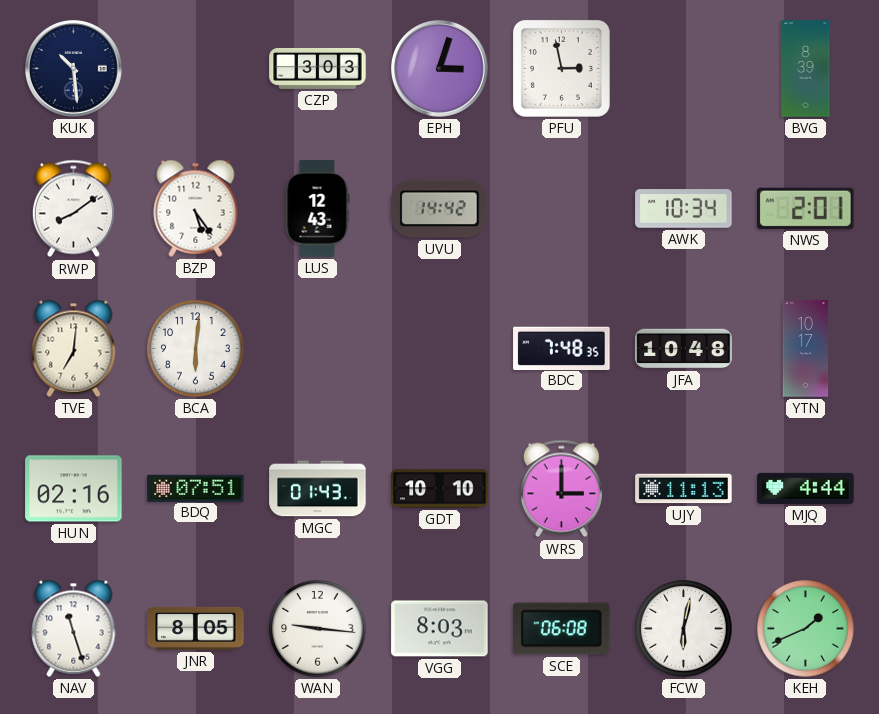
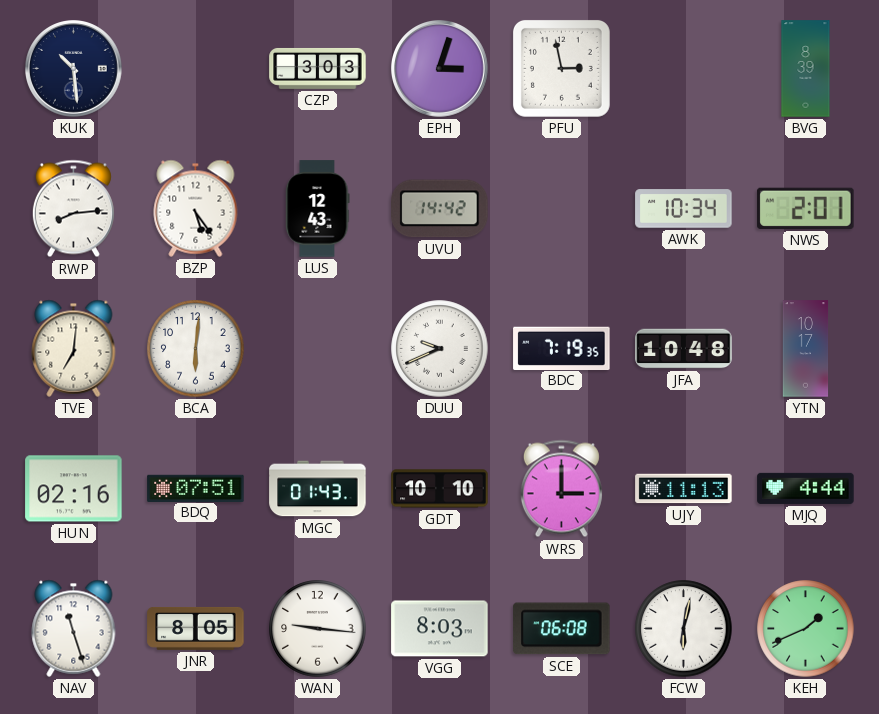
RWP: 8:09 -> 8:14 (73, 209)
DUU: none -> 9:41 (440, 349)
BDC: 7:48 -> 7:19 (562, 348)
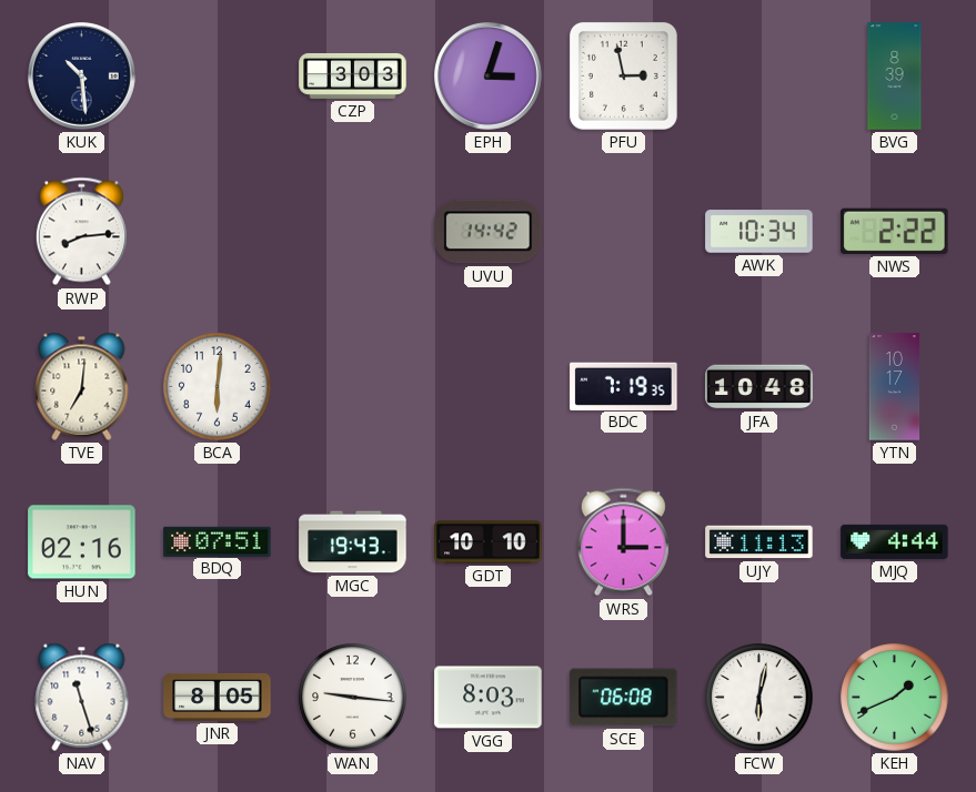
BZP: 5:24 -> none (196, 208)
LUS: 12:43 -> none (318, 209)
NWS: 2:01 -> 2:22 (895, 231)
DUU: 9:41 -> none (440, 349)
MGC: 01:43 -> 19:43 (353, 542)
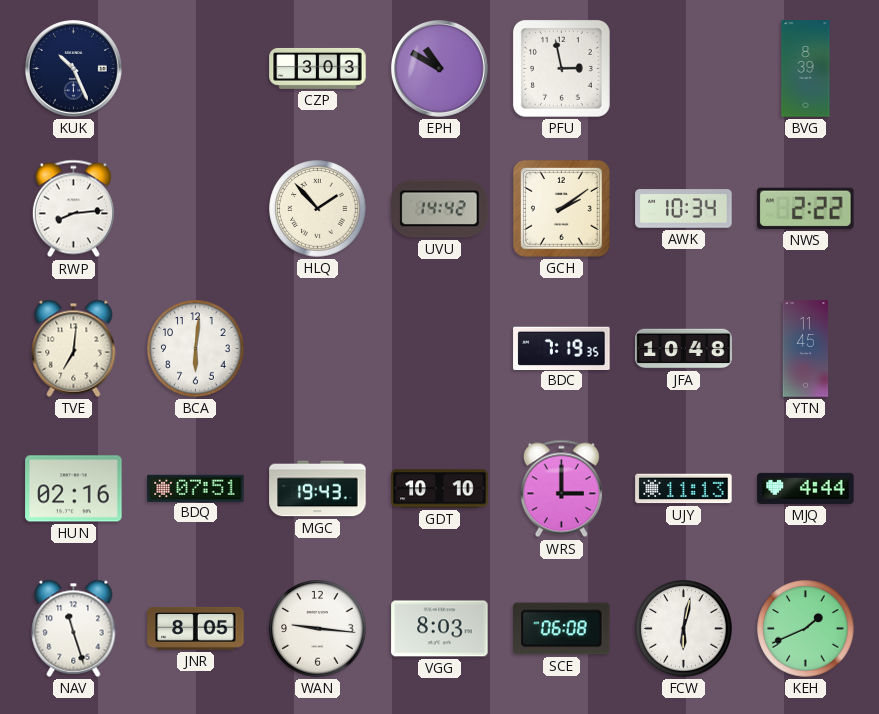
KUK: 10:29 -> 10:26 (74, 69)
EPH: 3:03 -> 10:50 (440, 69)
HLQ: none -> 1:53 (318, 209)
GCH: none -> 2:09 (561, 208)
YTN: 10:17 -> 11:45 (806, 349)
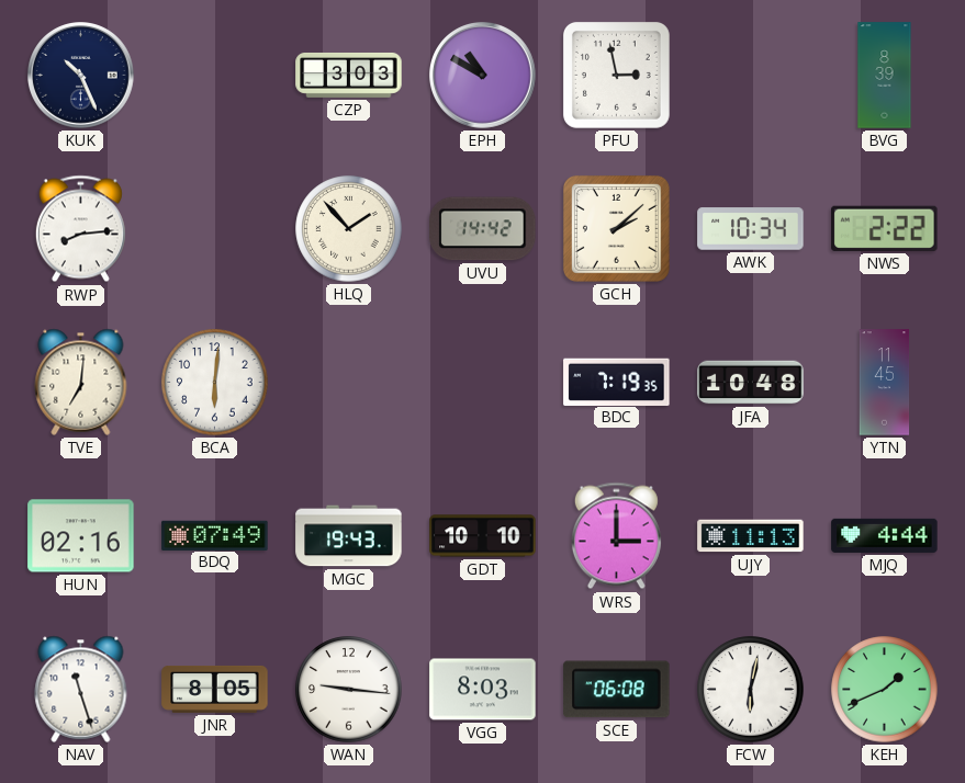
GCH: 2:09 -> 2:08 (616, 228)
BDQ: 07:51 -> 07:49 (215, 535)
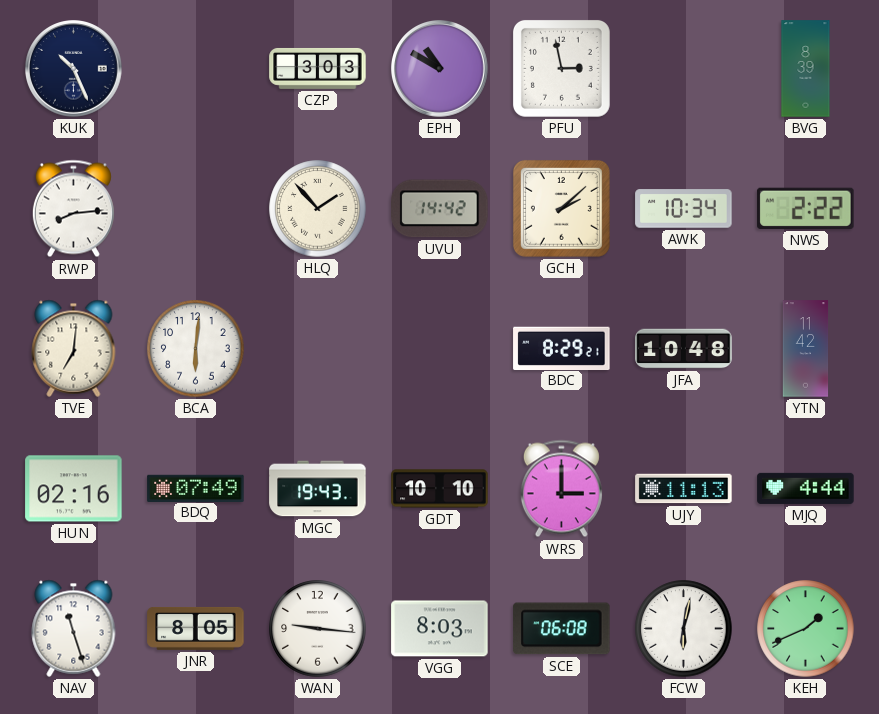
BDC: 7:19 -> 8:29 (562, 348)
YTN: 11:45 -> 11:42 (806, 349)
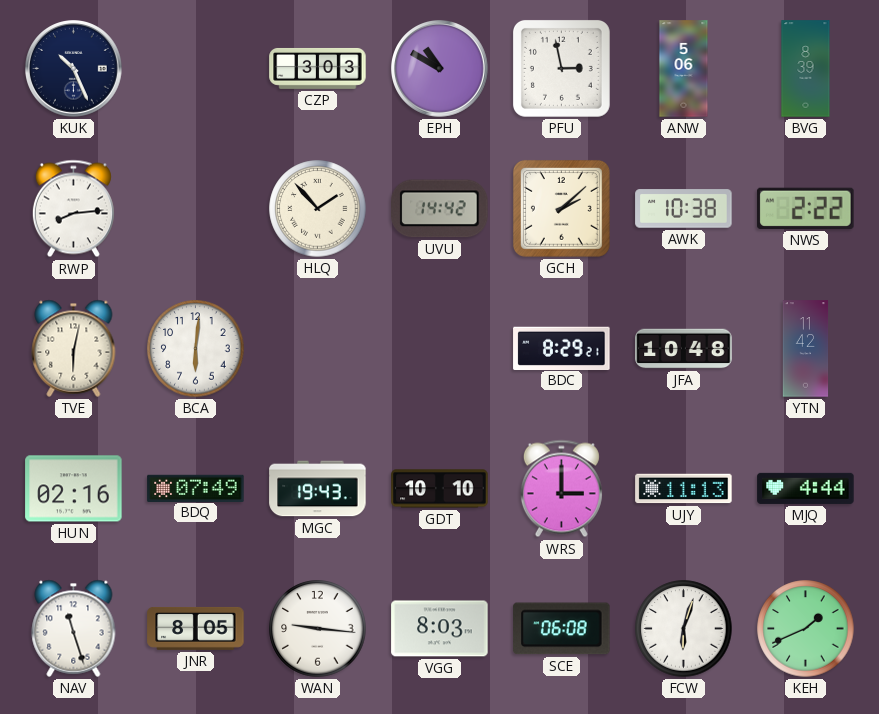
ANW: none -> 5:06 (684, 69)
AWK: 10:34 -> 10:38 (684, 209)
TVE: 7:01 -> 6:02 (74, 348)
FCW: 6:02 -> 6:03 (684, 629)
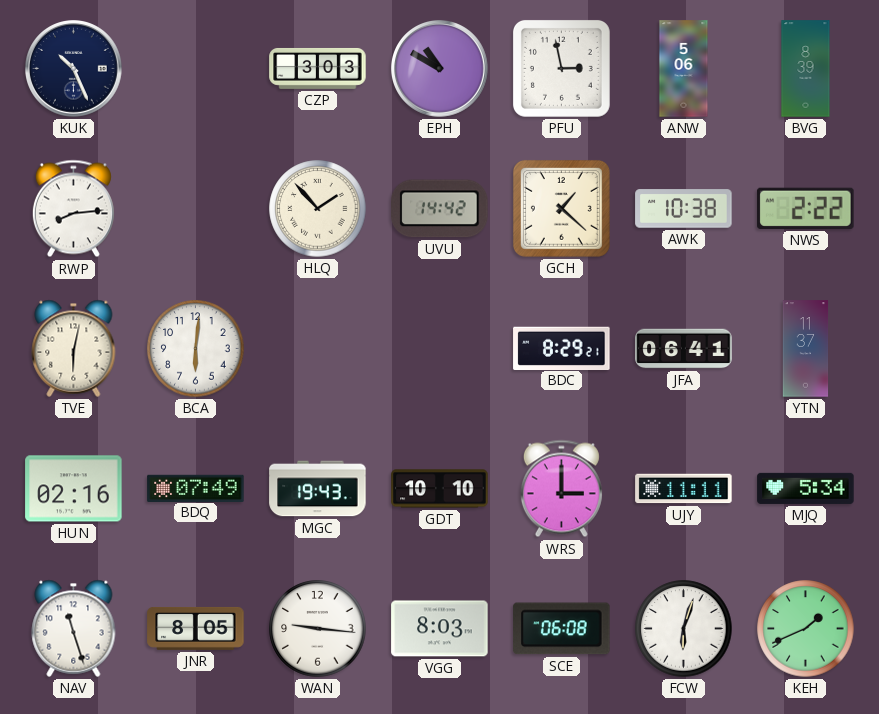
GCH: 2:08 -> 1:22 (561, 208)
JFA: 10:48 -> 06:41 (684, 349)
YTN: 11:42 -> 11:37 (806, 349)
UJY: 11:13 -> 11:11 (684, 489)
MJQ: 4:44 -> 5:34 (806, 488)
